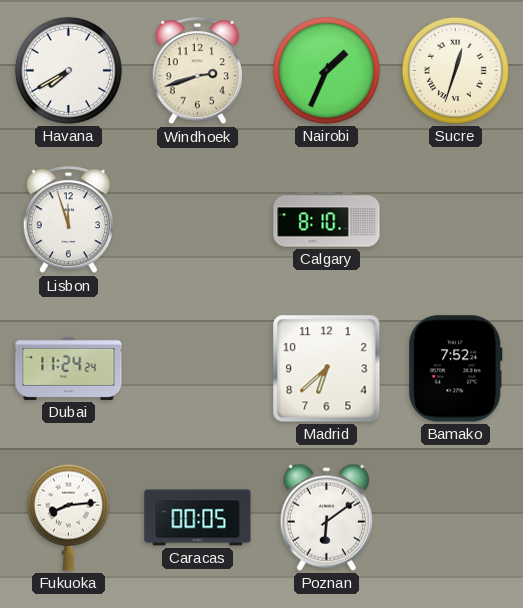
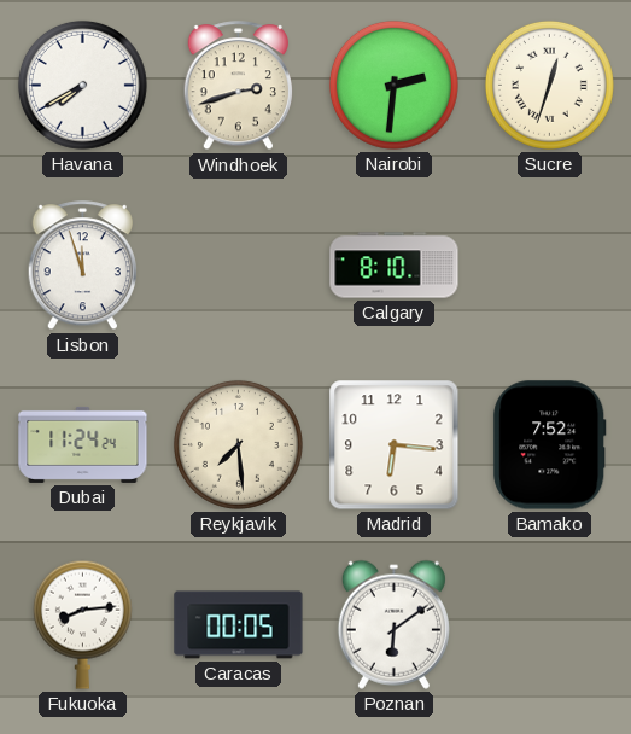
Nairobi: 1:34 -> 2:31 (393, 85)
Reykjavik: none -> 7:29 (238, 444)
Madrid: 6:38 -> 6:16 (395, 445)
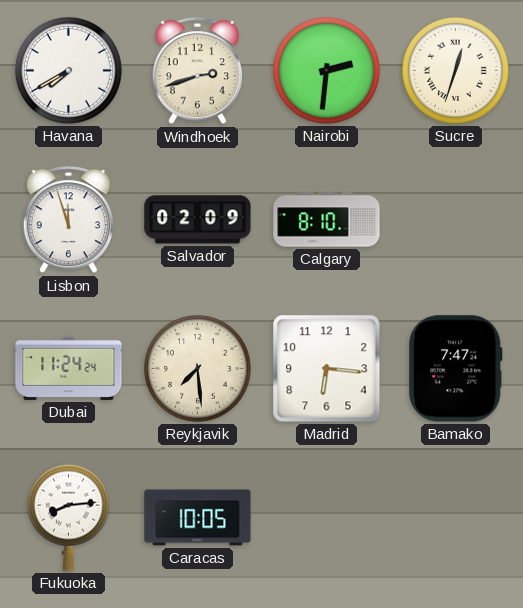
Salvador: none -> 02:09 (198, 220)
Bamako: 7:52 -> 7:47 (456, 369)
Caracas: 00:05 -> 10:05 (198, 518)
Poznan: 6:09 -> none (393, 624)
